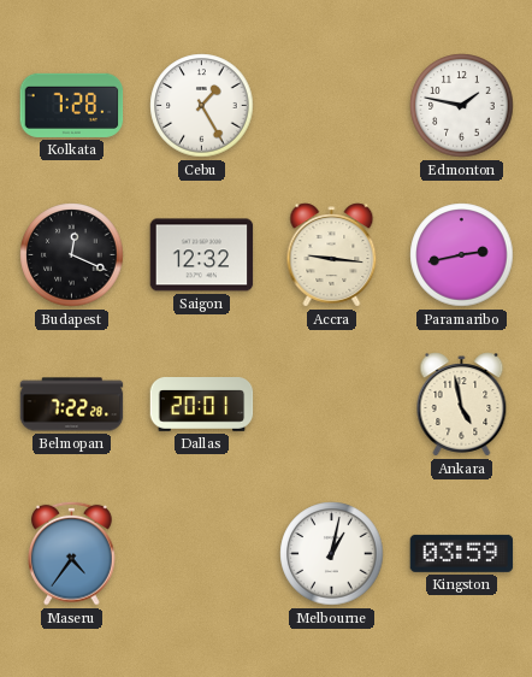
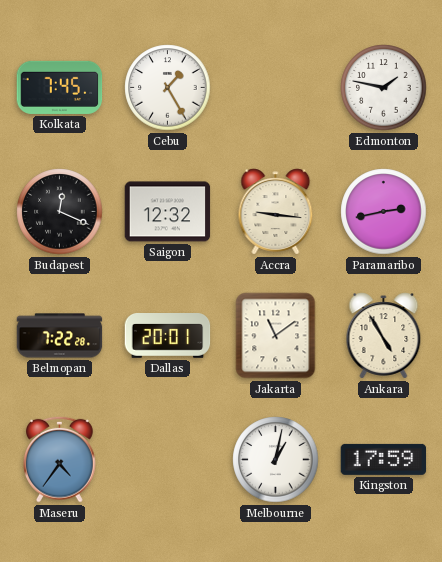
Kolkata: 7:28 -> 7:45 (60, 87)
Jakarta: none -> 11:09 (276, 336)
Ankara: 4:58 -> 4:55 (384, 336)
Kingston: 03:59 -> 17:59 (384, 459)
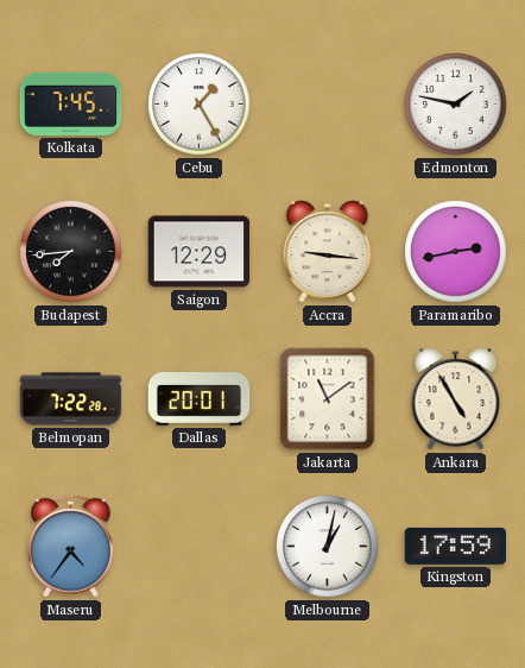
Budapest: 12:19 -> 7:44 (71, 252)
Saigon: 12:32 -> 12:29 (200, 252)
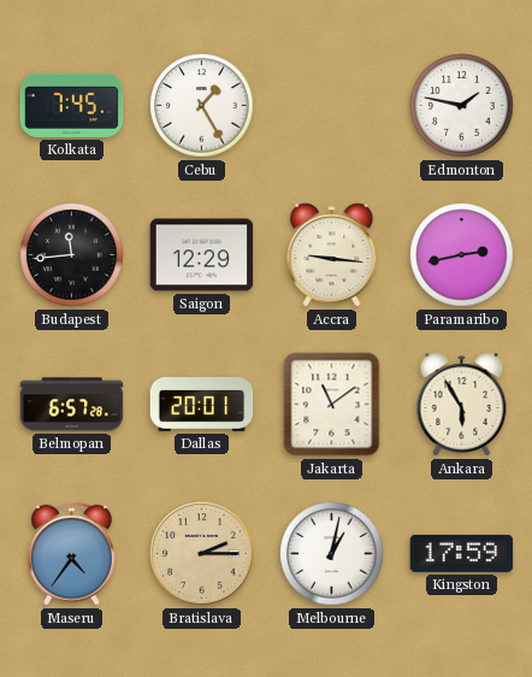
Budapest: 7:44 -> 11:44 (72, 255)
Belmopan: 7:22 -> 6:57 (72, 405)
Ankara: 4:55 -> 5:55 (462, 405)
Bratislava: none -> 2:15 (202, 554)
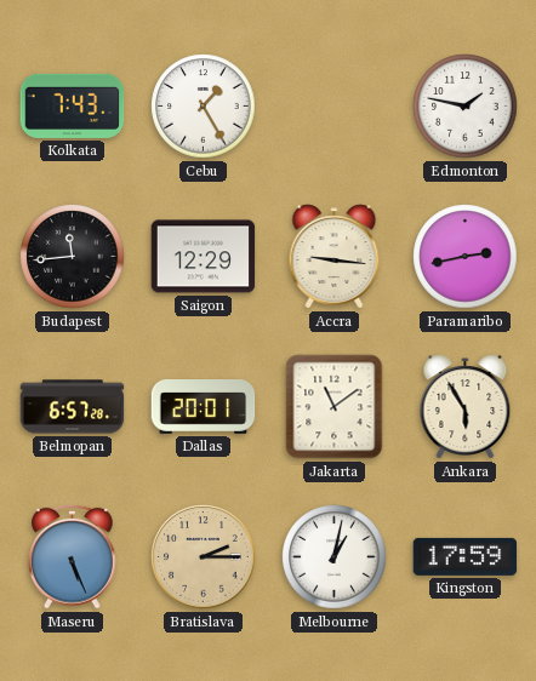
Kolkata: 7:45 -> 7:43 (73, 105)
Maseru: 4:36 -> 5:26 (73, 556)
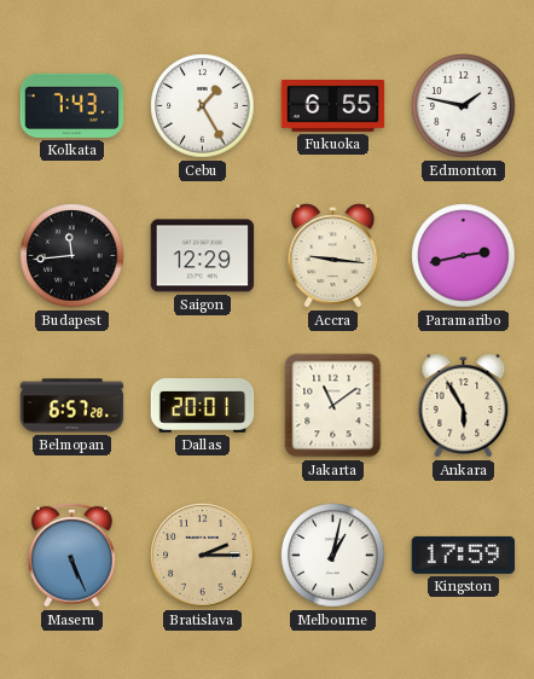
Fukuoka: none -> 6:55 (333, 106)
